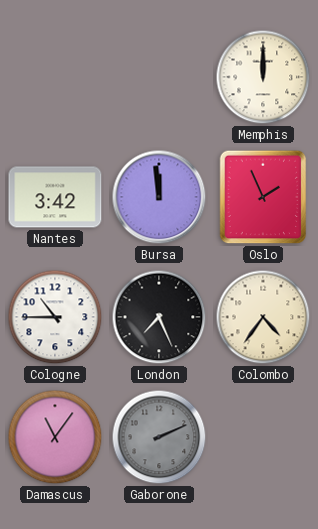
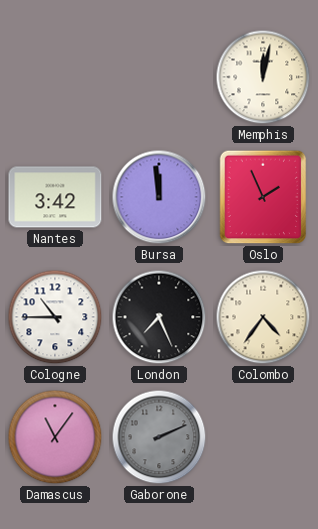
Memphis: 12:00 -> 12:02 (263, 77)
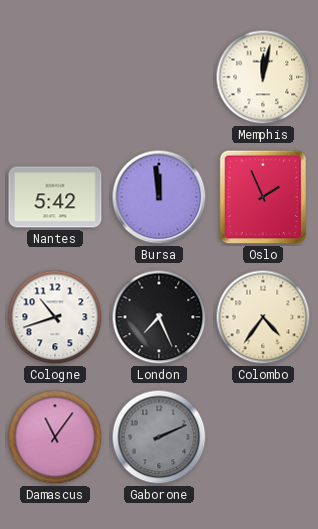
Nantes: 3:42 -> 5:42 (55, 197)
Cologne: 10:45 -> 10:42 (55, 317)
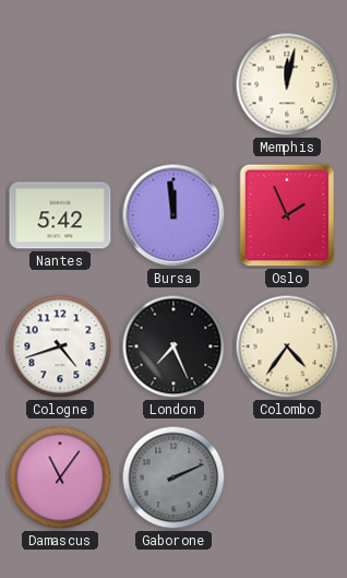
Cologne: 10:42 -> 4:42 (60, 346)
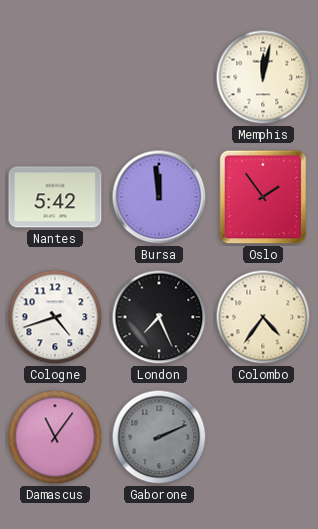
Oslo: 1:56 -> 1:54 (263, 197)
